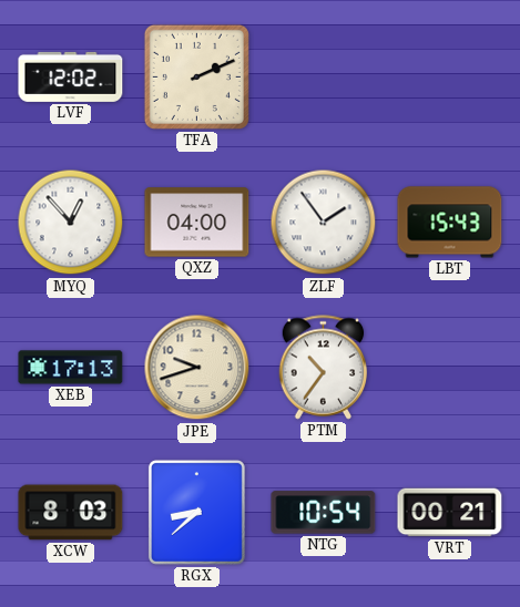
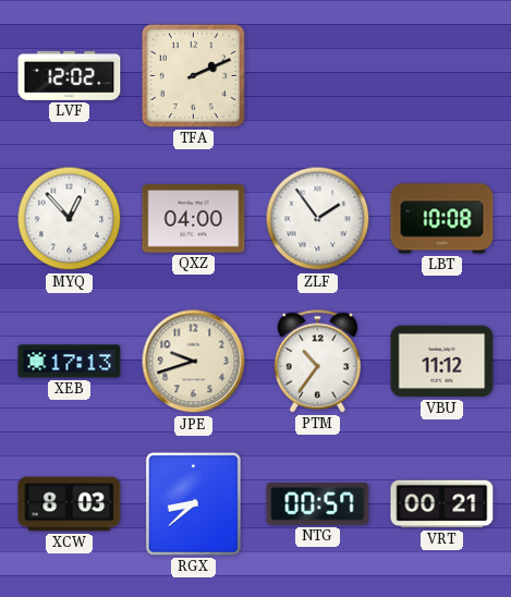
LBT: 15:43 -> 10:08 (442, 219)
VBU: none -> 11:12 (442, 362)
NTG: 10:54 -> 00:57 (318, 504)
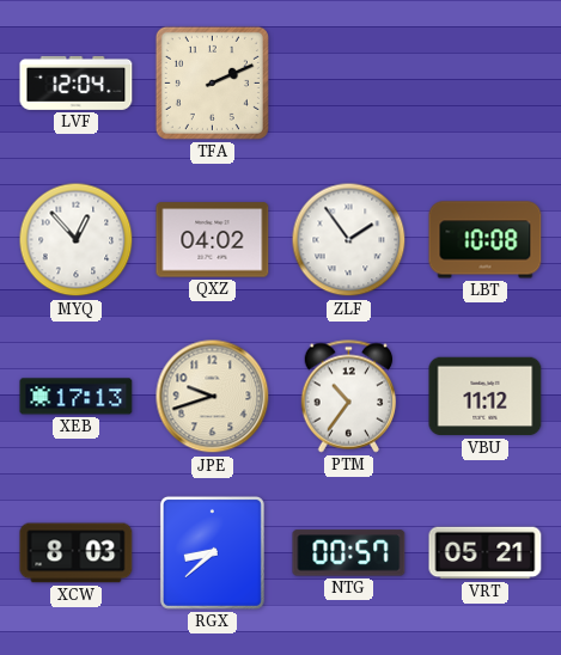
LVF: 12:02 -> 12:04 (77, 82)
QXZ: 04:00 -> 04:02 (213, 240)
VRT: 00:21 -> 05:21 (486, 553)
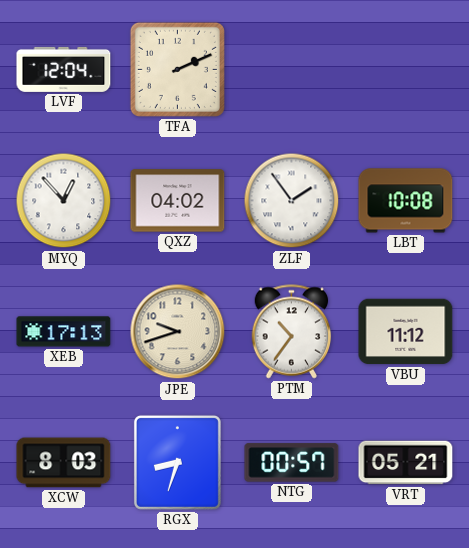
RGX: 8:38 -> 8:33 (177, 462)
